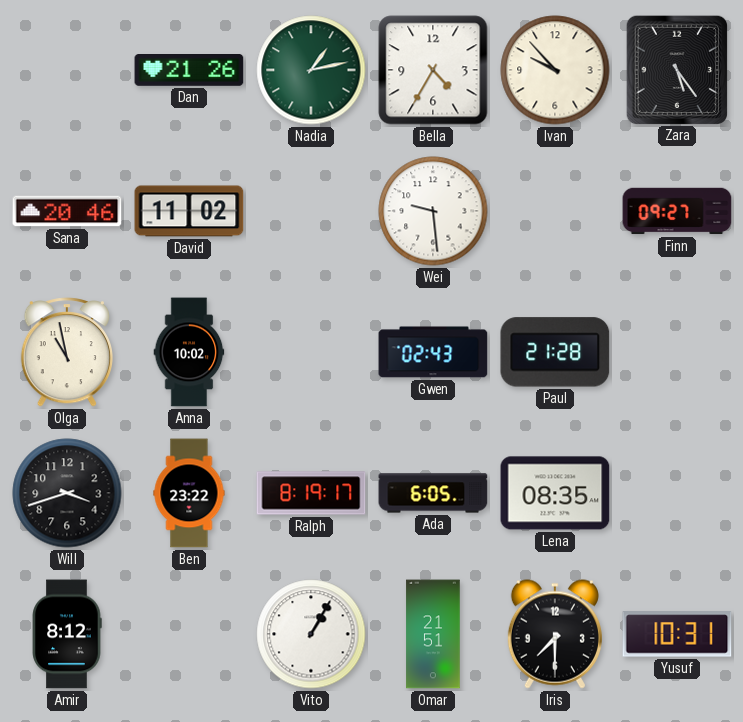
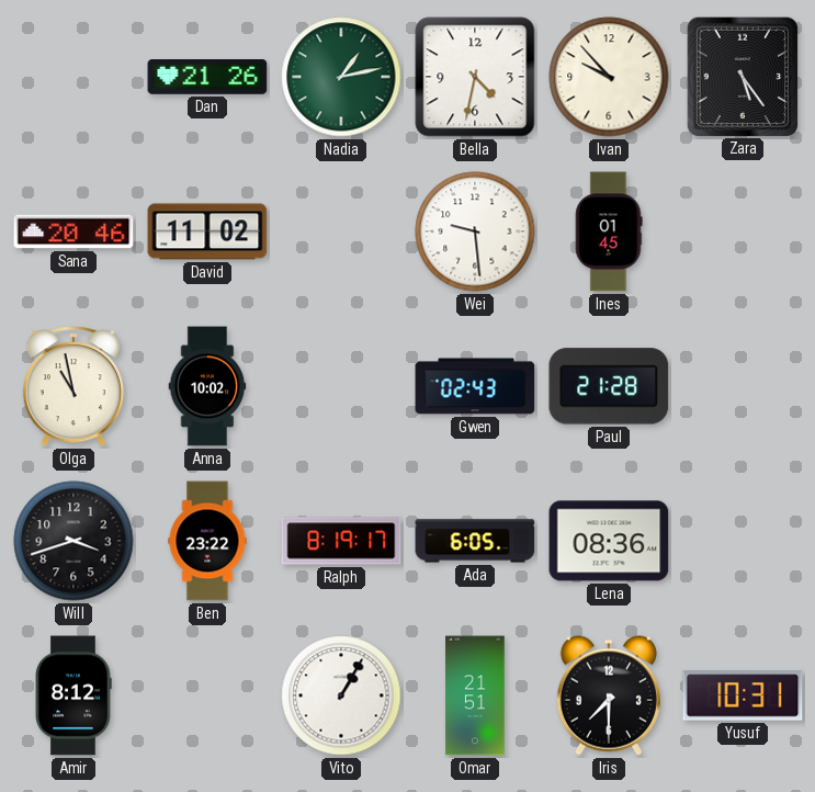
Bella: 4:35 -> 4:32 (475, 77)
Ines: none -> 01:45 (609, 231)
Finn: 09:27 -> none (677, 211)
Lena: 08:35 -> 08:36 (609, 541)
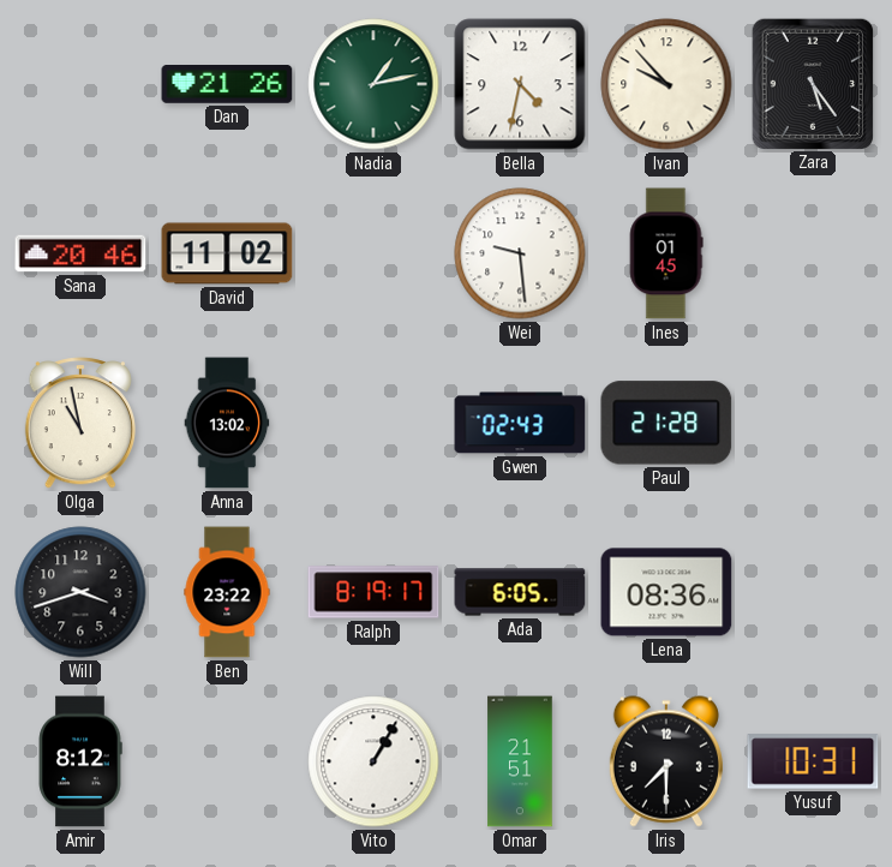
Anna: 10:02 -> 13:02 (227, 423)
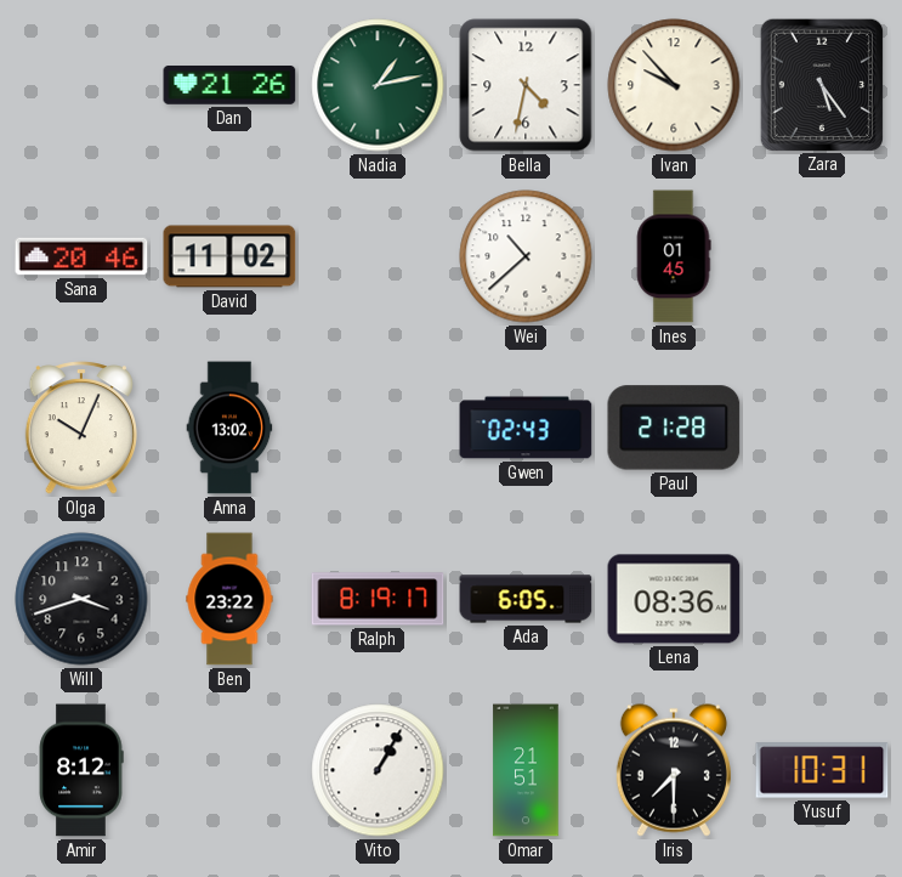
Wei: 9:29 -> 10:38 (526, 256)
Olga: 10:58 -> 10:04 (80, 429)
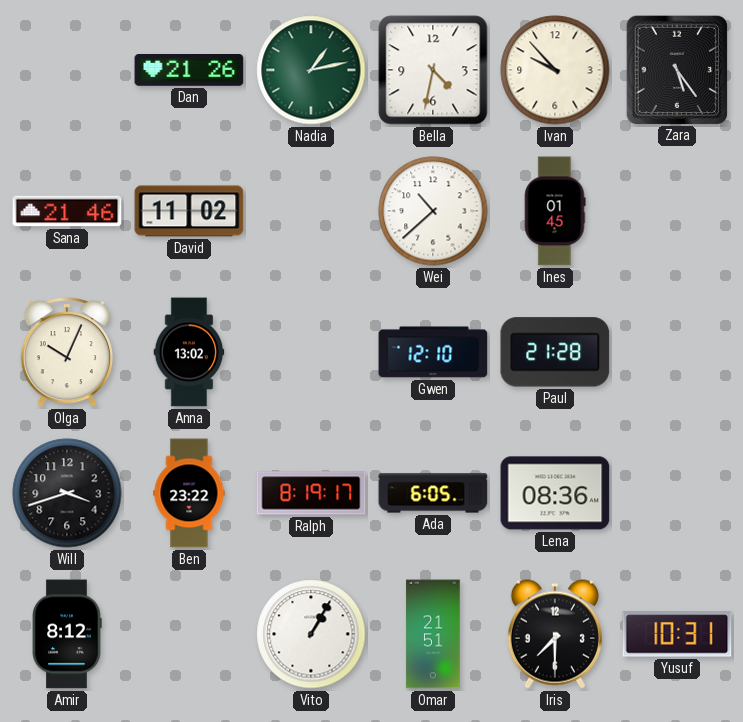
Sana: 20:46 -> 21:46 (67, 211)
Gwen: 02:43 -> 12:10 (433, 352)
